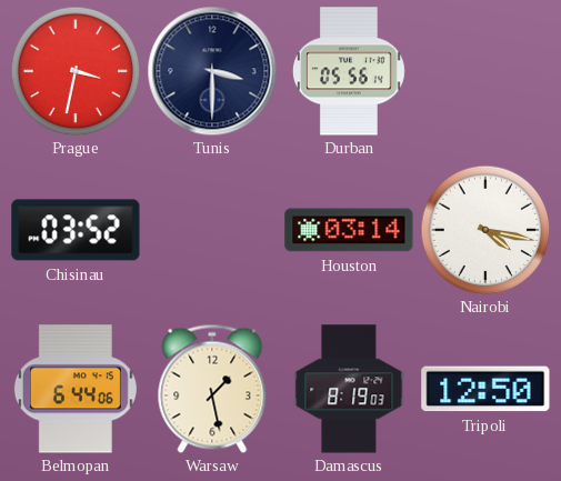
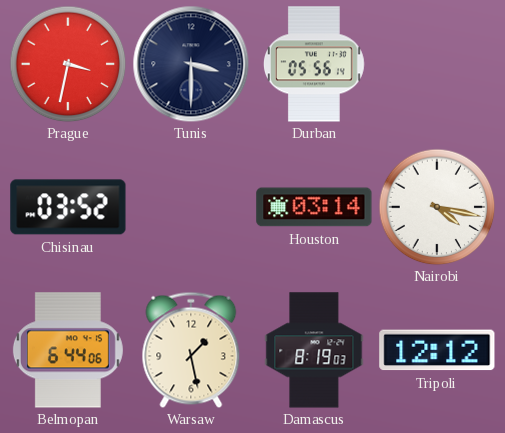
Tripoli: 12:50 -> 12:12 (437, 350)
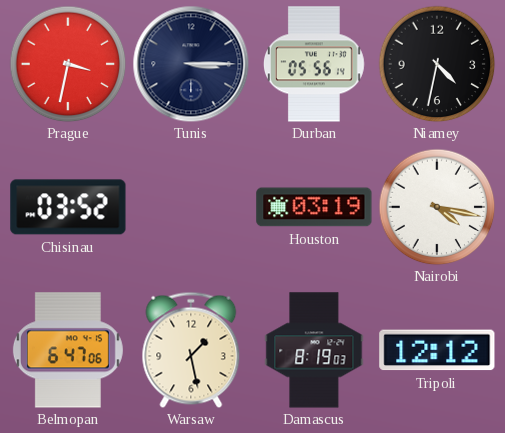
Tunis: 3:30 -> 3:15 (191, 64)
Niamey: none -> 4:32 (437, 64)
Houston: 03:14 -> 03:19 (314, 207)
Belmopan: 6:44 -> 6:47 (68, 350)
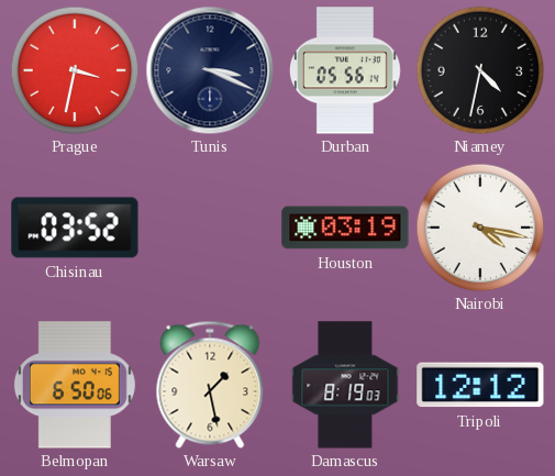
Tunis: 3:15 -> 3:19 (210, 70)
Belmopan: 6:47 -> 6:50 (75, 385)
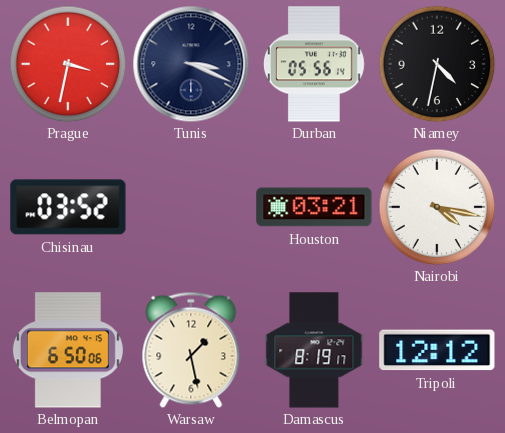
Houston: 03:19 -> 03:21 (314, 207)
Damascus: 8:19:03 -> 8:19:17 (314, 350)
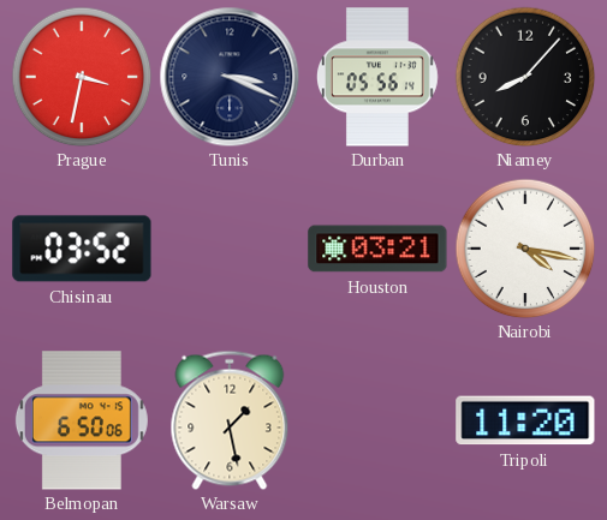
Niamey: 4:32 -> 8:07 (525, 77)
Damascus: 8:19 -> none (314, 350)
Tripoli: 12:12 -> 11:20 (525, 420)
